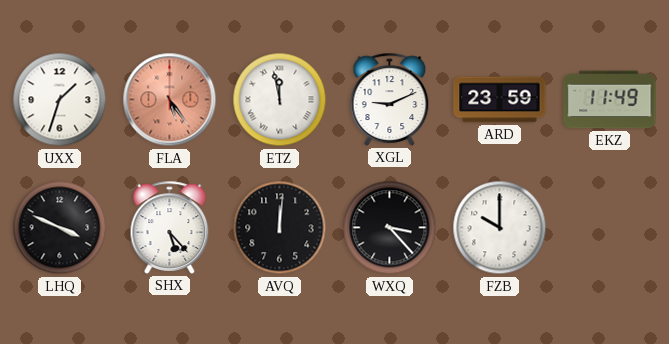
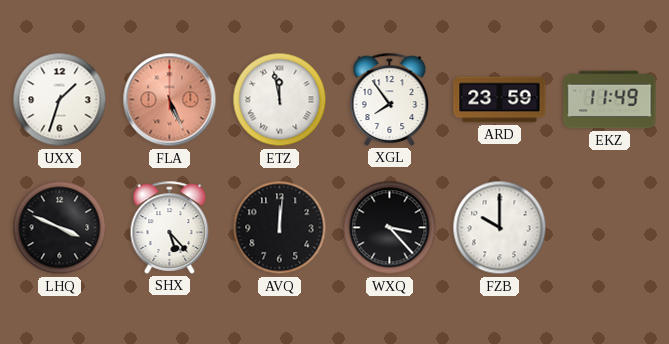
FLA: 5:24 -> 5:26 (170, 100)
XGL: 9:11 -> 7:54 (390, 99)
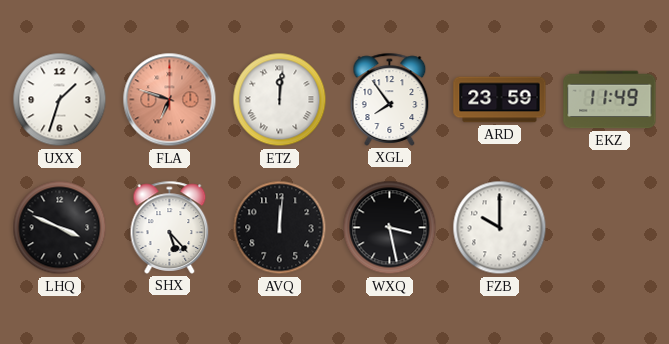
FLA: 5:26 -> 6:48 (170, 100)
ETZ: 11:58 -> 12:01 (280, 100)
WXQ: 3:23 -> 3:28 (390, 228)
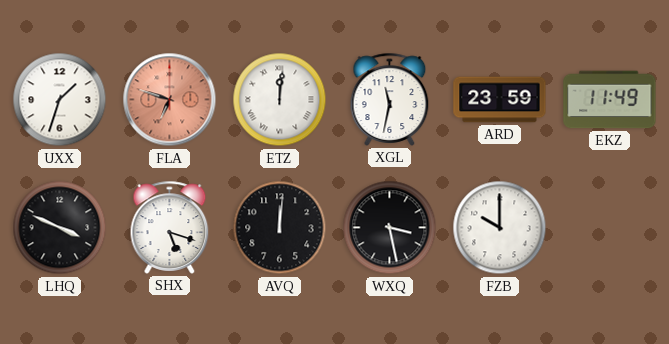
XGL: 7:54 -> 11:32 (390, 99)
SHX: 5:23 -> 5:18 (170, 227)
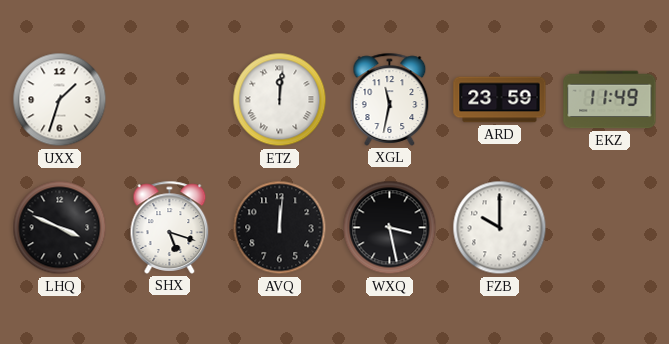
FLA: 6:48 -> none (170, 100)
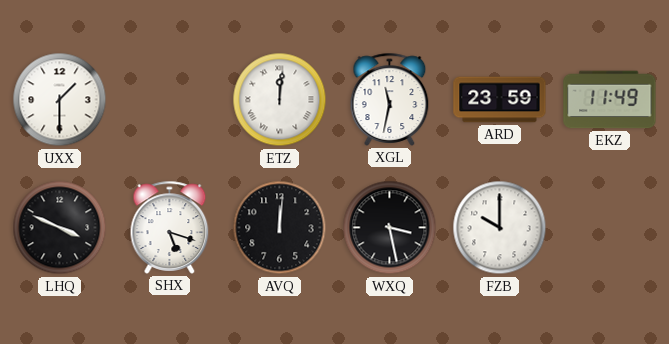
UXX: 1:33 -> 1:30 (60, 100)
